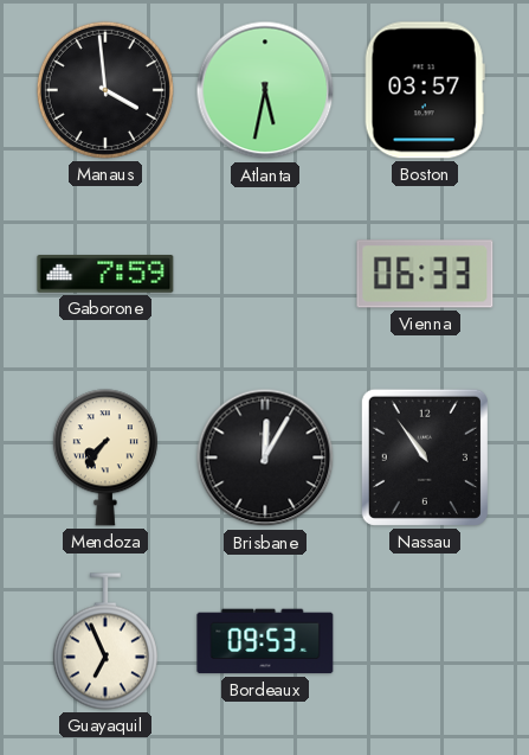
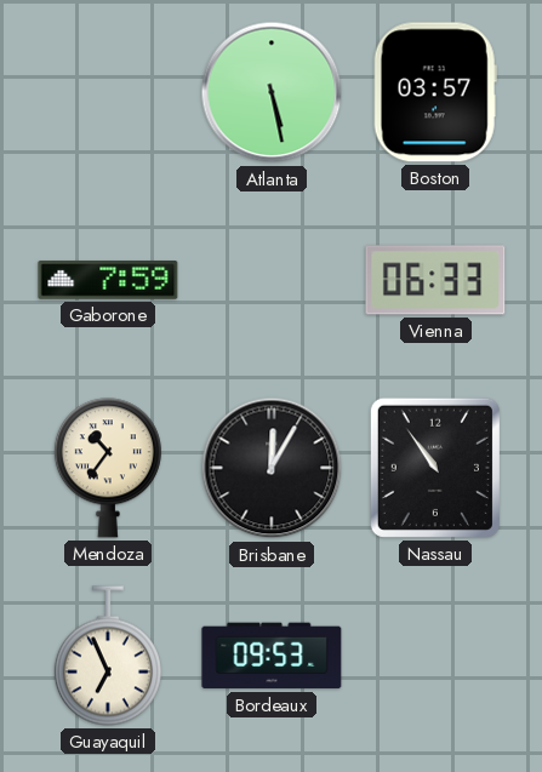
Manaus: 3:59 -> none (105, 90)
Atlanta: 5:32 -> 5:28 (272, 92)
Mendoza: 7:36 -> 10:36 (108, 468)
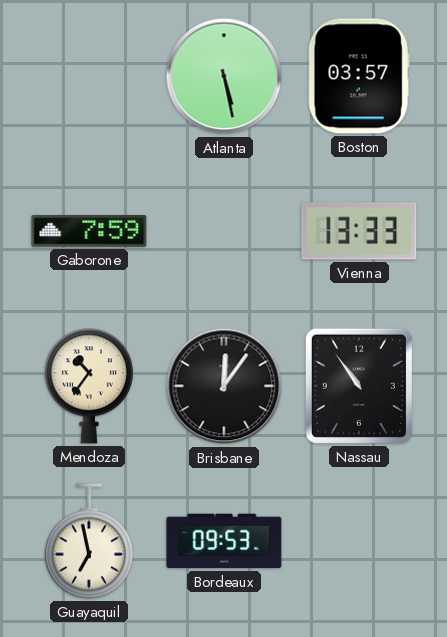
Vienna: 06:33 -> 13:33 (359, 231)
Brisbane: 12:05 -> 12:06 (224, 386)
Guayaquil: 6:56 -> 6:58 (89, 541)
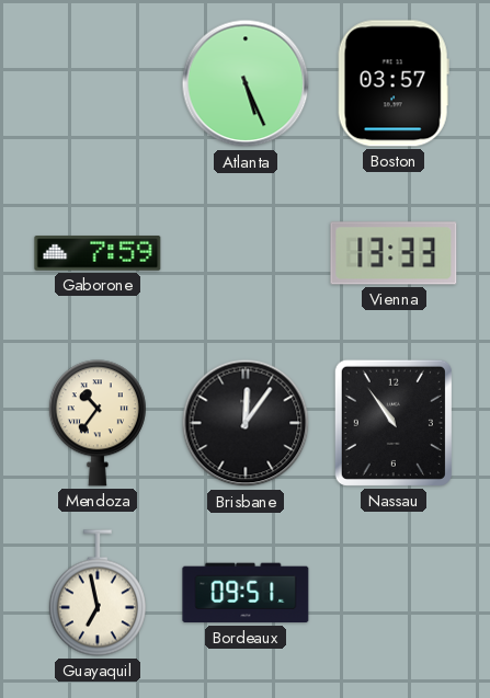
Atlanta: 5:28 -> 5:26 (246, 83)
Bordeaux: 09:53 -> 09:51 (246, 593)
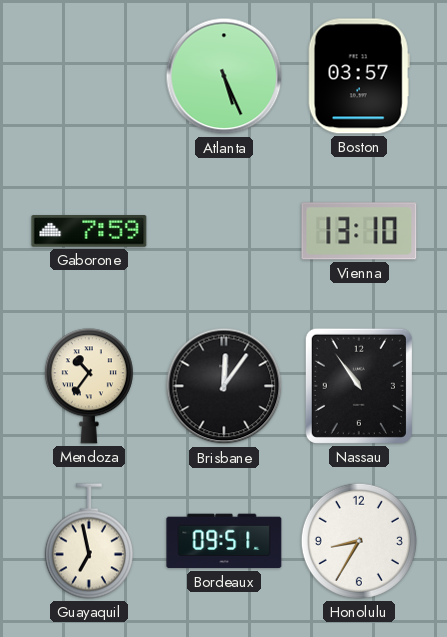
Vienna: 13:33 -> 13:10 (359, 231)
Honolulu: none -> 8:35 (359, 541)
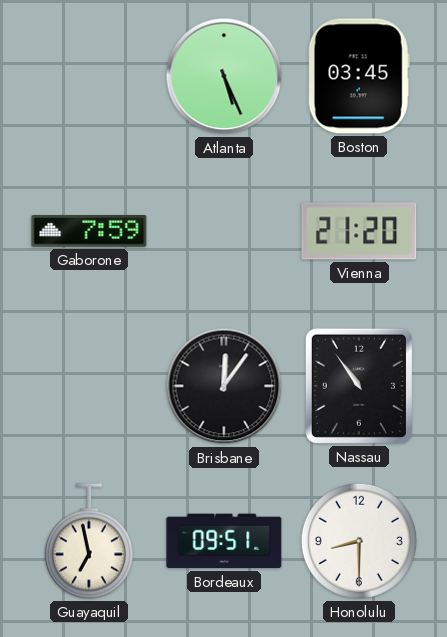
Boston: 03:57 -> 03:45 (359, 76)
Vienna: 13:10 -> 21:20 (359, 231)
Mendoza: 10:36 -> none (89, 386)
Honolulu: 8:35 -> 8:30 (359, 541)
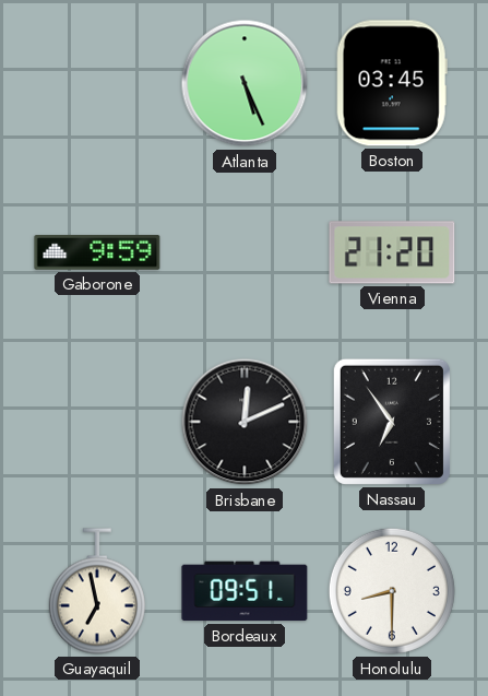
Gaborone: 7:59 -> 9:59 (97, 253)
Brisbane: 12:06 -> 12:11 (245, 422)
Nassau: 10:54 -> 6:54 (392, 422)
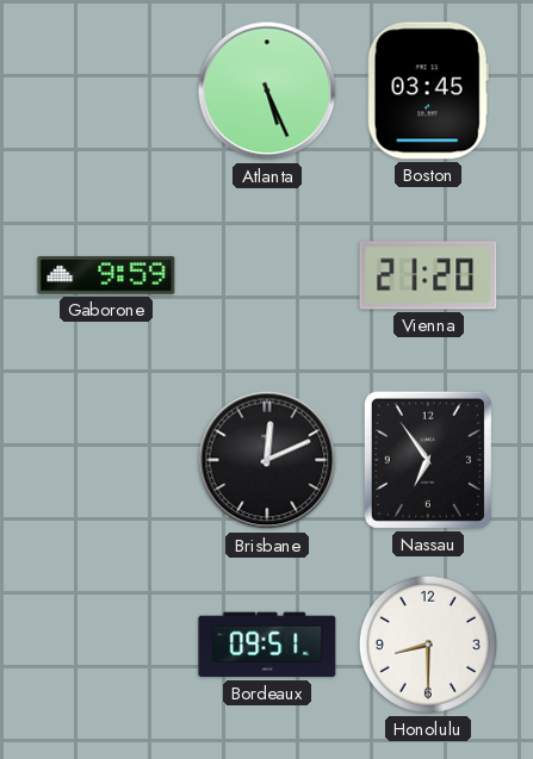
Guayaquil: 6:58 -> none (97, 591)
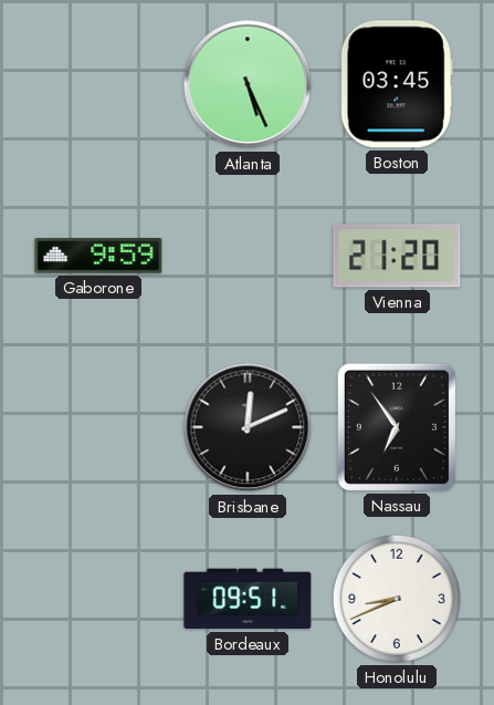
Honolulu: 8:30 -> 8:41 (397, 599)
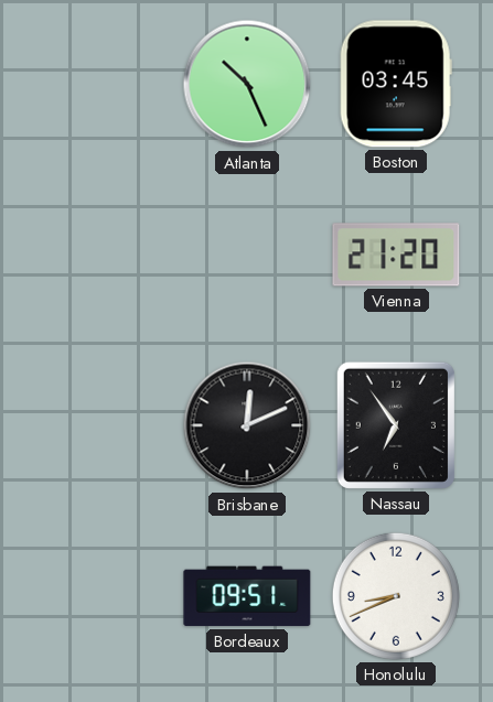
Atlanta: 5:26 -> 10:26 (247, 84)
Gaborone: 9:59 -> none (98, 257)
